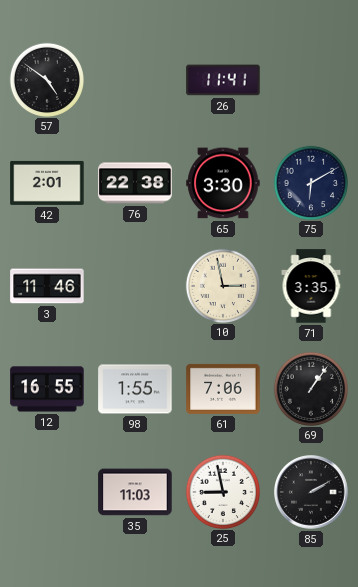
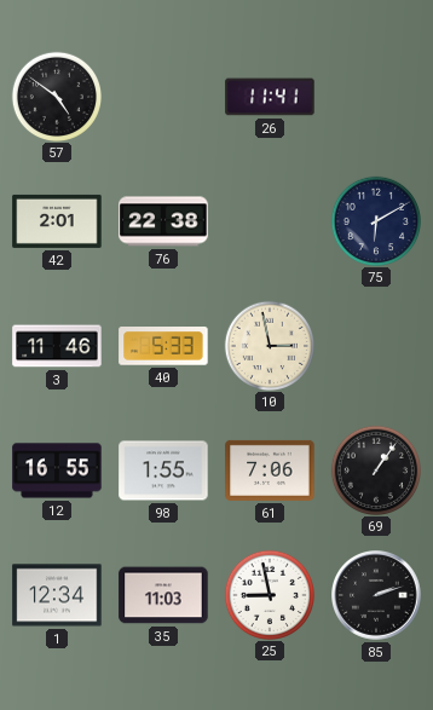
65: 3:30 -> none (223, 183)
40: none -> 5:33 (163, 346)
71: 3:35 -> none (311, 286)
1: none -> 12:34 (57, 595)
85: 2:10 -> 2:12 (377, 596)
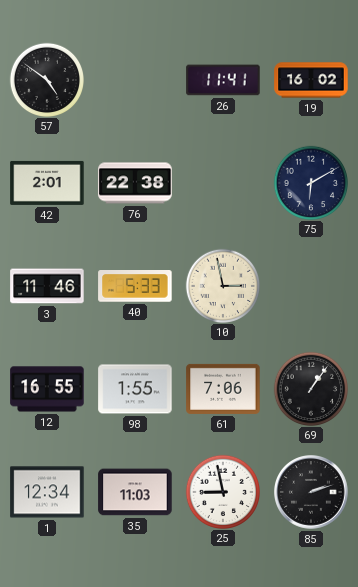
19: none -> 16:02 (311, 80)
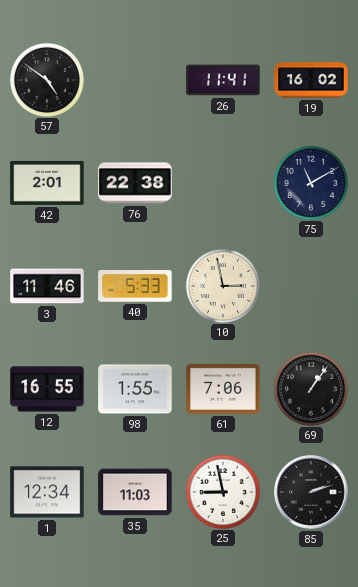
75: 6:10 -> 11:10 (310, 182)
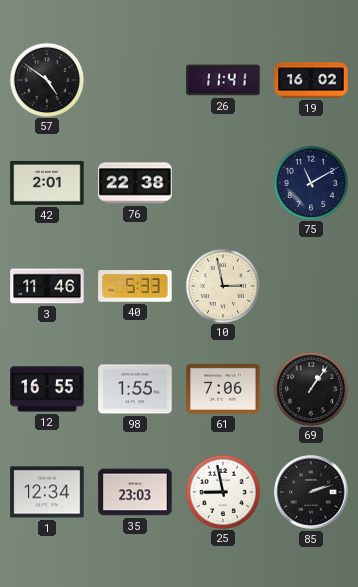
35: 11:03 -> 23:03 (135, 492)
